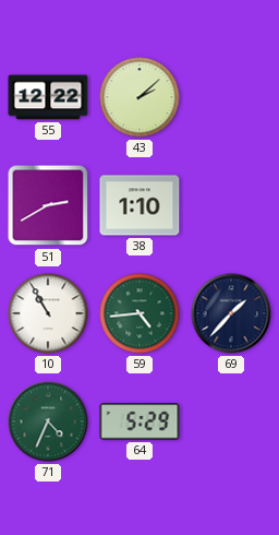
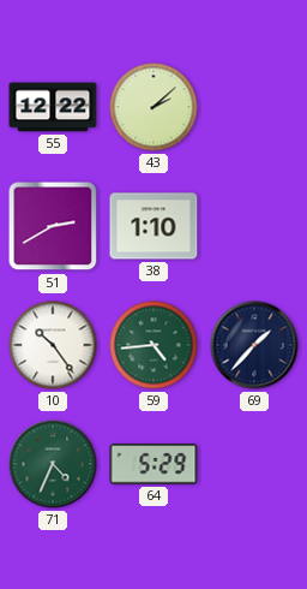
10: 10:55 -> 10:24 (53, 345)
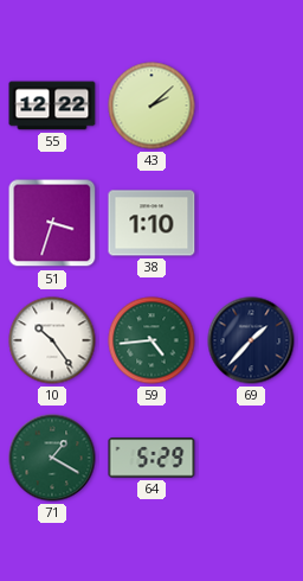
51: 2:40 -> 3:33 (52, 223)
71: 4:34 -> 1:20 (52, 458)
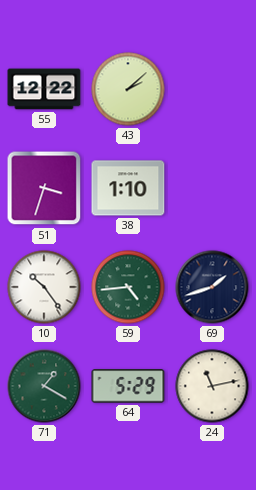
69: 1:37 -> 1:42 (212, 287)
24: none -> 11:13 (212, 386)
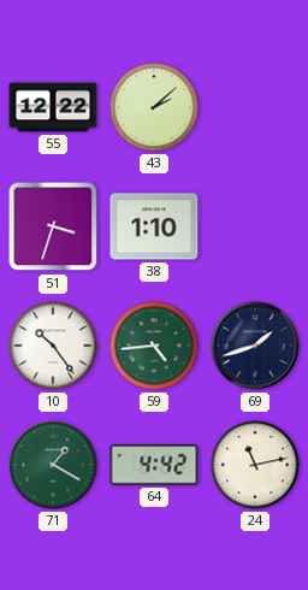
64: 5:29 -> 4:42 (154, 465)
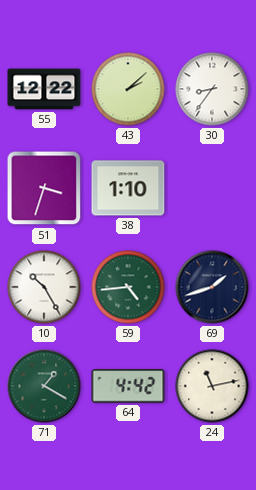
30: none -> 8:36 (212, 89)
10: 10:24 -> 10:25 (44, 287)
